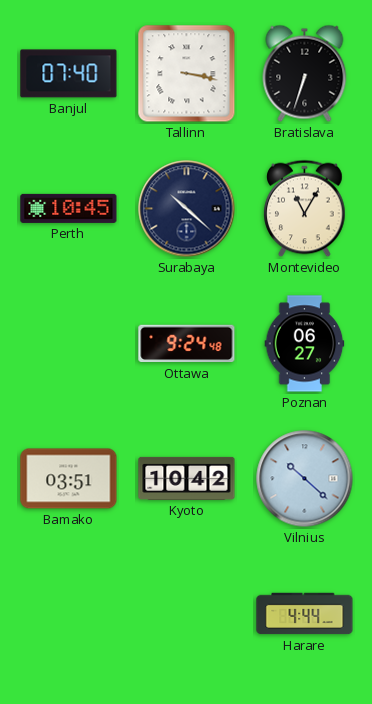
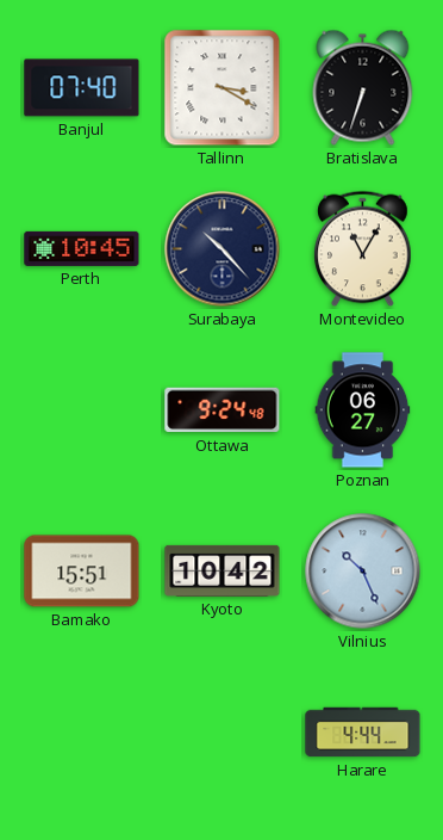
Tallinn: 3:17 -> 3:20 (223, 88)
Surabaya: 10:22 -> 10:23 (223, 249)
Bamako: 03:51 -> 15:51 (82, 572)
Vilnius: 10:22 -> 10:26 (363, 572)
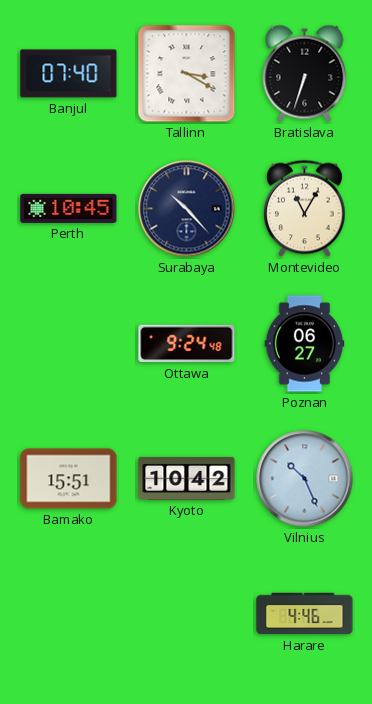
Harare: 4:44 -> 4:46 (305, 614)
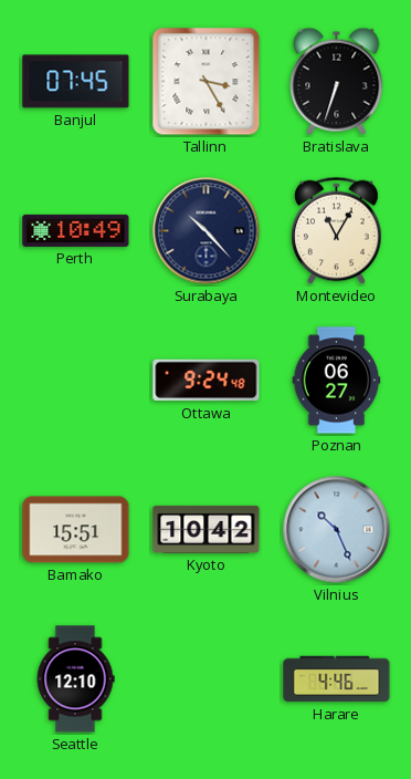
Banjul: 07:40 -> 07:45 (76, 82)
Tallinn: 3:20 -> 3:25 (207, 82)
Perth: 10:45 -> 10:49 (76, 230)
Seattle: none -> 12:10 (75, 679)
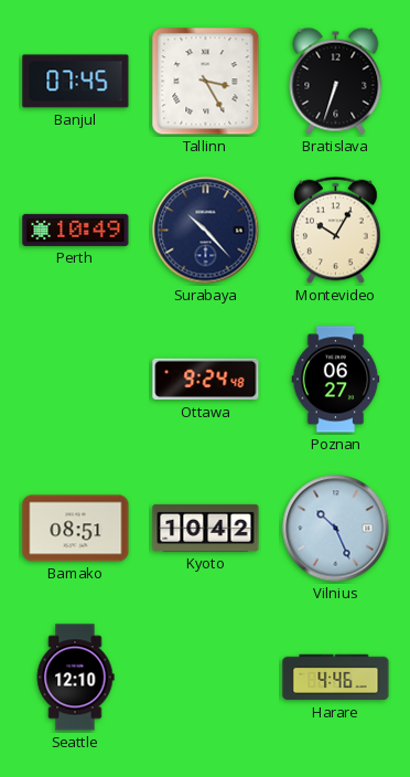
Montevideo: 11:05 -> 10:05 (336, 231)
Bamako: 15:51 -> 08:51 (76, 529)
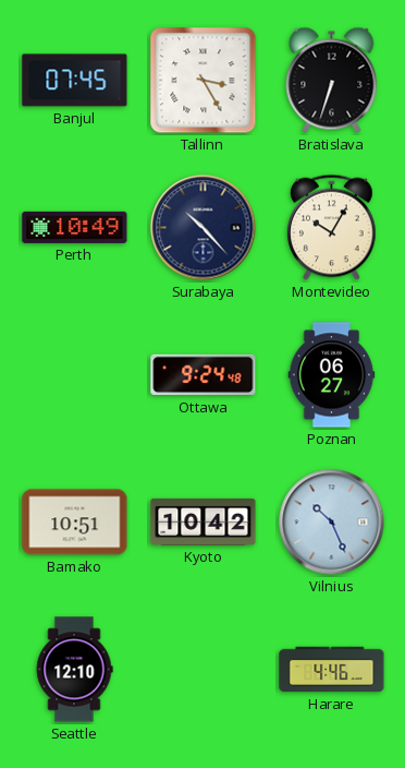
Bamako: 08:51 -> 10:51 (75, 523)
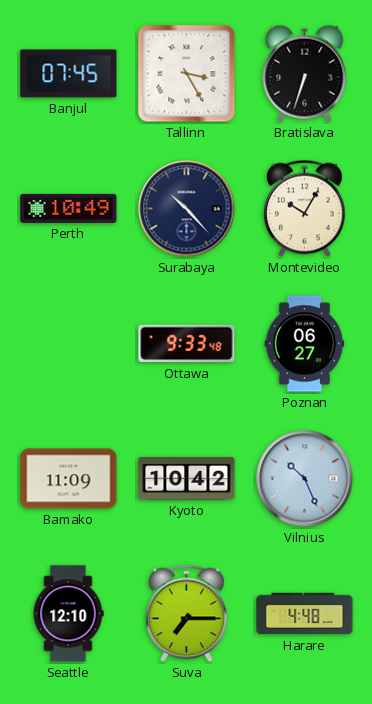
Ottawa: 9:24 -> 9:33 (187, 344)
Bamako: 10:51 -> 11:09 (69, 479)
Suva: none -> 7:15 (187, 614)
Harare: 4:46 -> 4:48 (305, 614)
